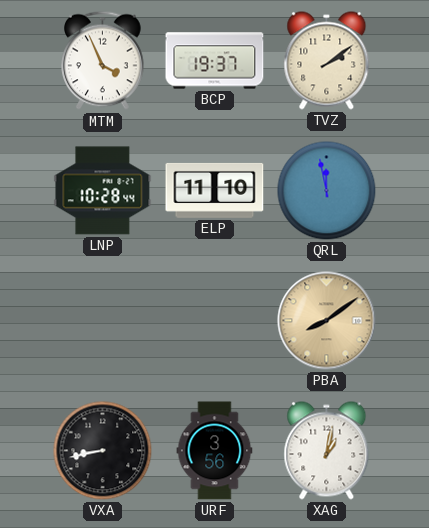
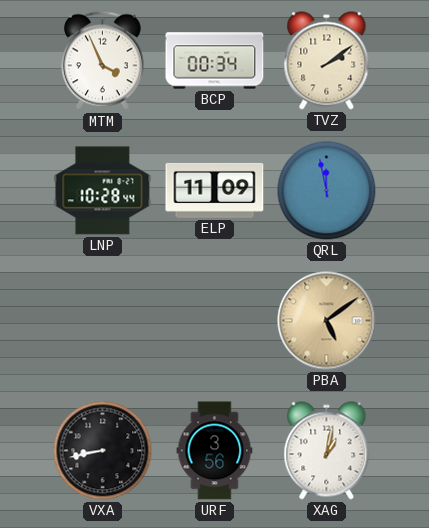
BCP: 19:37 -> 00:34 (215, 61)
ELP: 11:10 -> 11:09 (215, 190)
PBA: 8:09 -> 5:09 (327, 321)
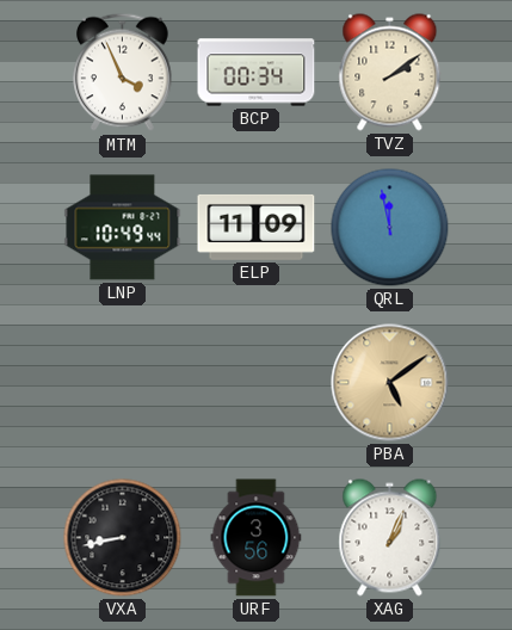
LNP: 10:28 -> 10:49 (123, 228)
XAG: 1:02 -> 1:04 (390, 538)
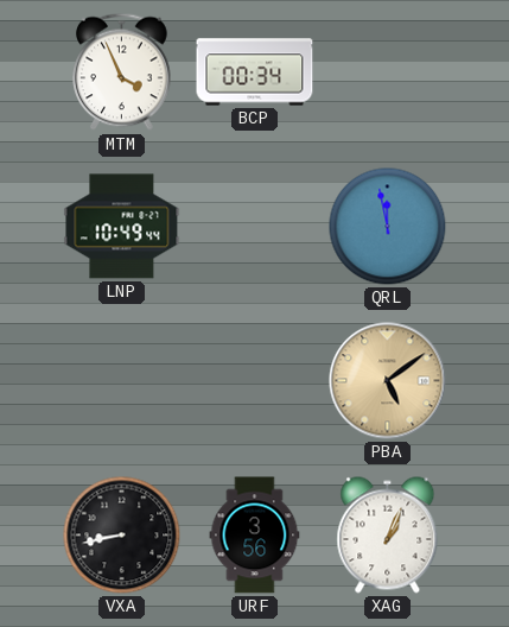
TVZ: 2:09 -> none (390, 73)
ELP: 11:09 -> none (257, 227)
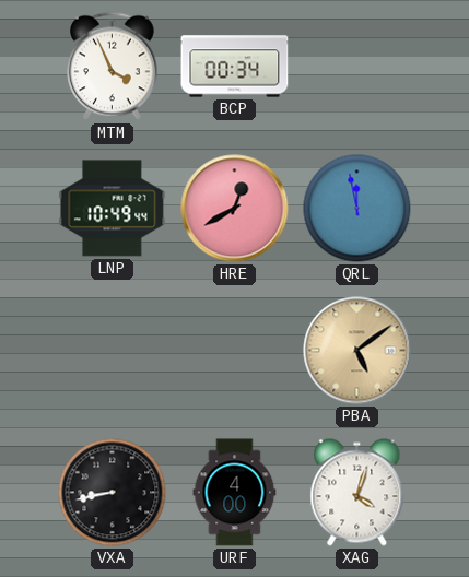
HRE: none -> 12:40 (235, 209)
URF: 3:56 -> 4:00 (235, 493)
XAG: 1:04 -> 4:03 (357, 493)
